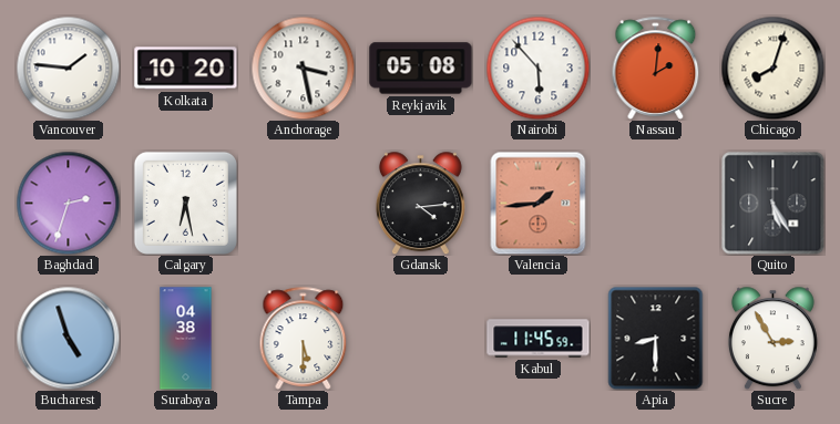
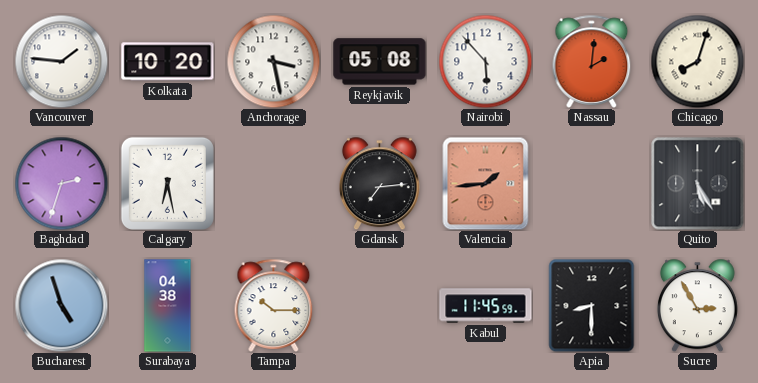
Gdansk: 4:14 -> 7:14 (379, 183)
Tampa: 5:30 -> 10:15 (274, 305)
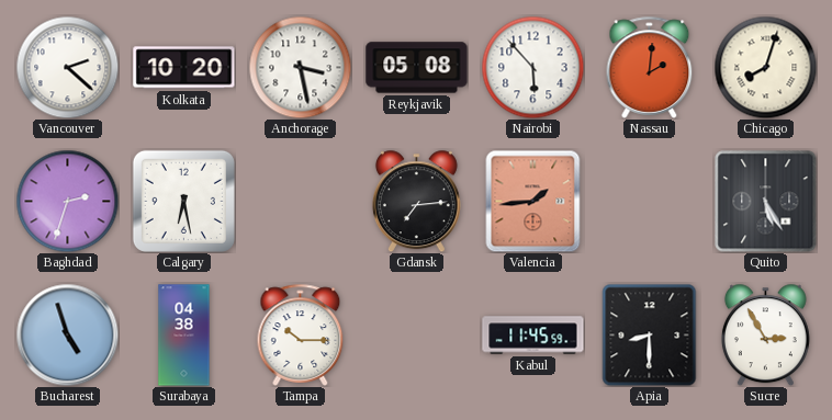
Vancouver: 1:46 -> 2:22 (67, 67)
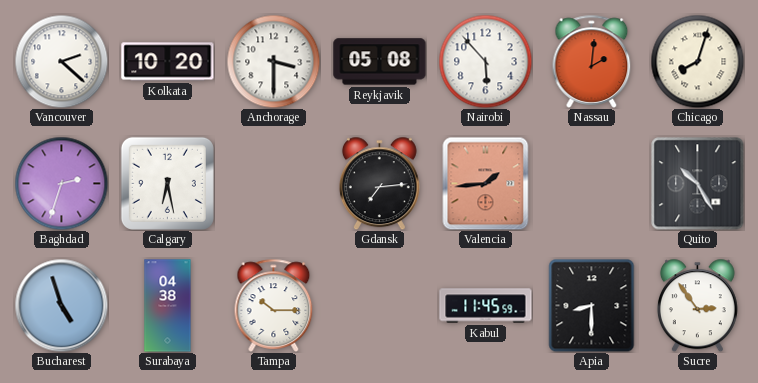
Anchorage: 3:28 -> 3:30 (273, 61)
Quito: 5:25 -> 10:25 (697, 183)
Sucre: 2:55 -> 2:54 (697, 305)
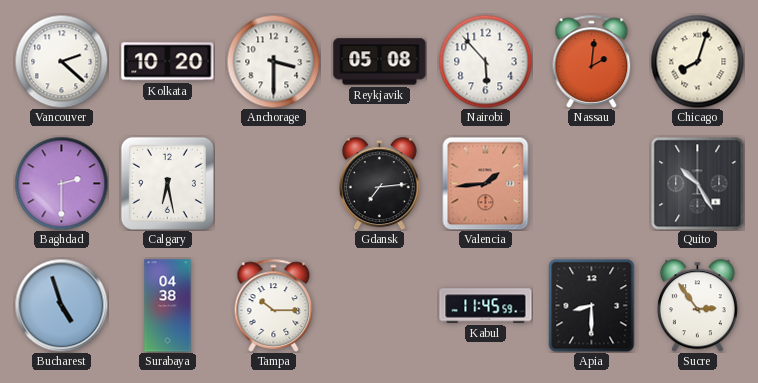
Baghdad: 2:33 -> 2:30 (61, 183)
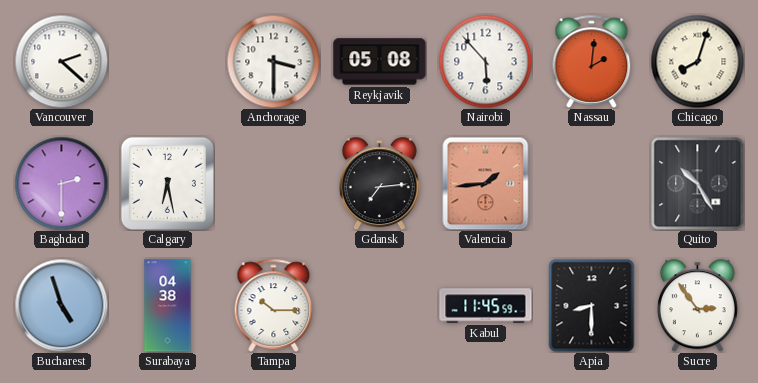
Kolkata: 10:20 -> none (168, 62)
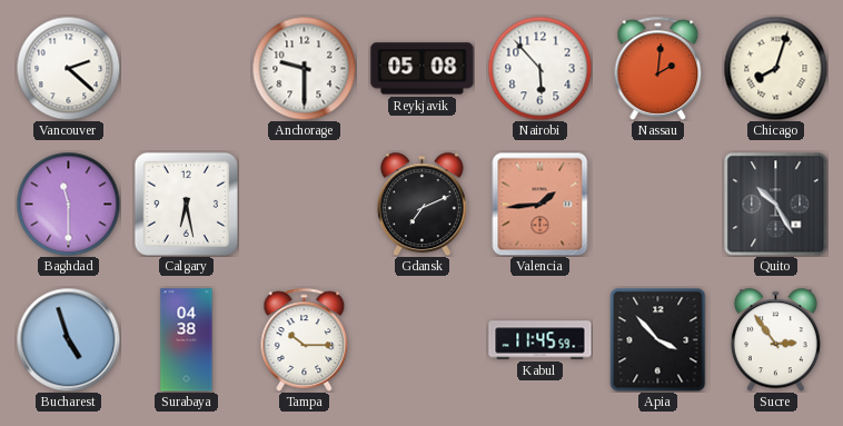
Anchorage: 3:30 -> 9:30 (304, 68)
Baghdad: 2:30 -> 11:30 (68, 204)
Gdansk: 7:14 -> 7:11 (421, 204)
Apia: 8:30 -> 3:53 (658, 339)
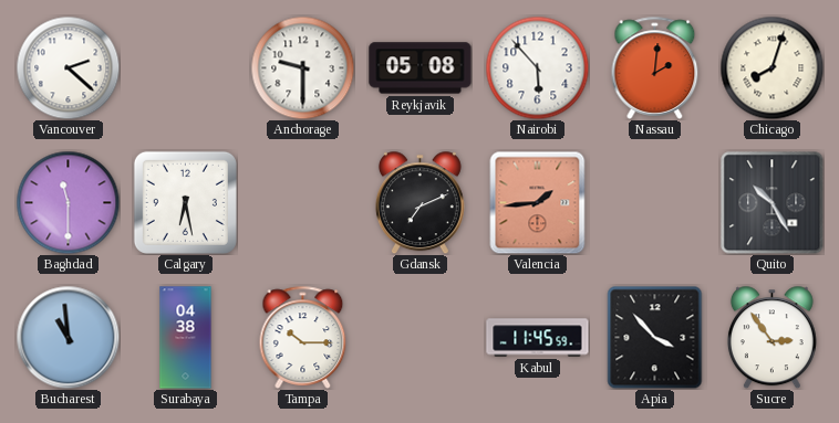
Bucharest: 4:57 -> 10:59 (68, 337)
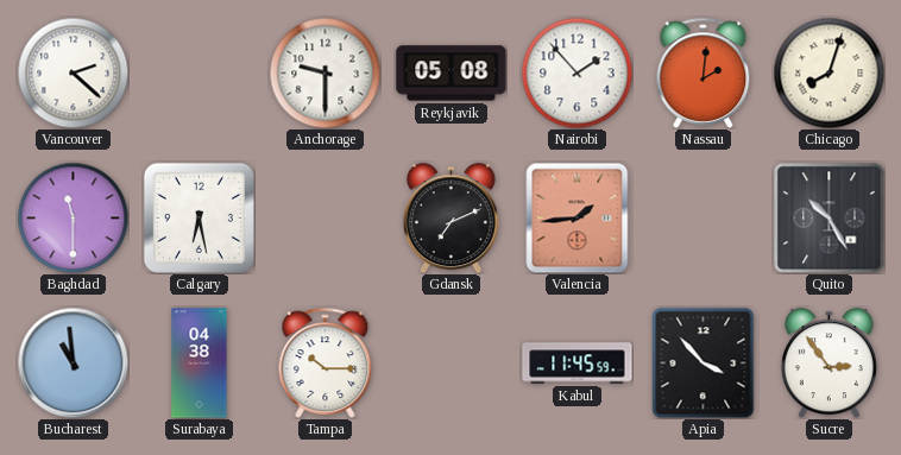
Nairobi: 5:53 -> 1:53 (576, 72)
